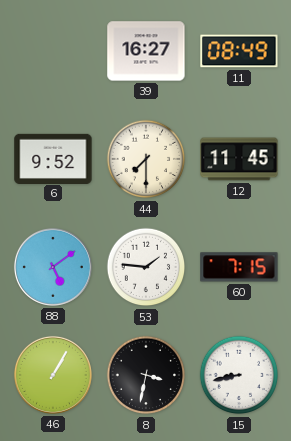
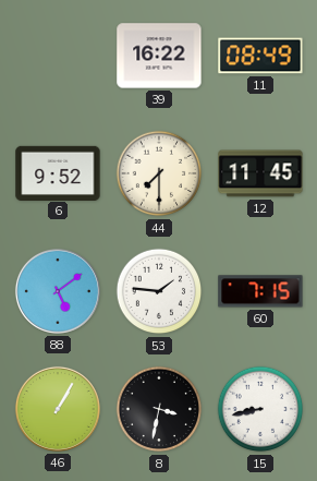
39: 16:27 -> 16:22 (159, 56)
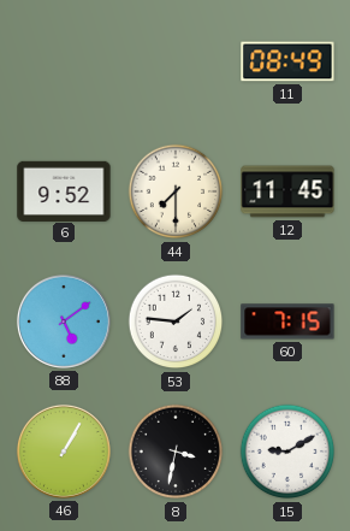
39: 16:22 -> none (159, 56)
15: 8:43 -> 9:10 (287, 452)
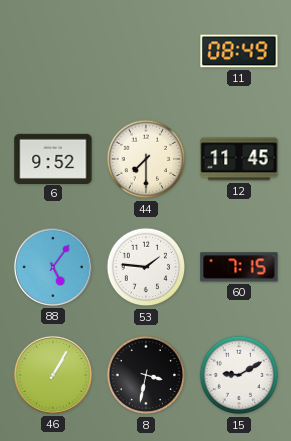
88: 5:09 -> 5:06 (53, 267)
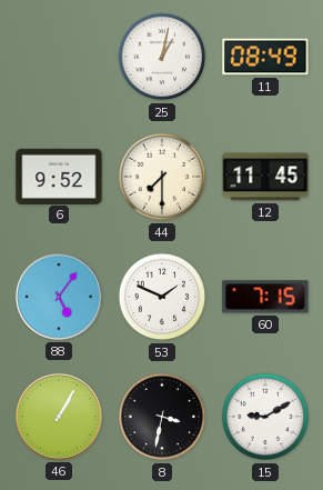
25: none -> 1:02 (162, 57)
53: 1:46 -> 1:49 (162, 297)
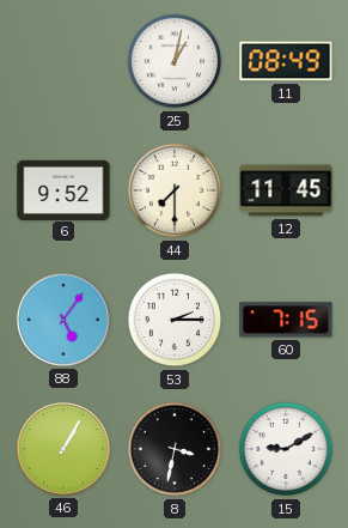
53: 1:49 -> 2:15 (175, 320)
